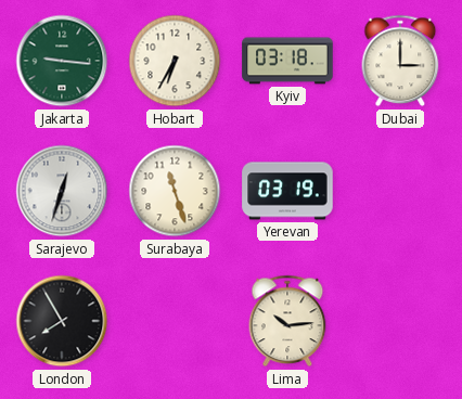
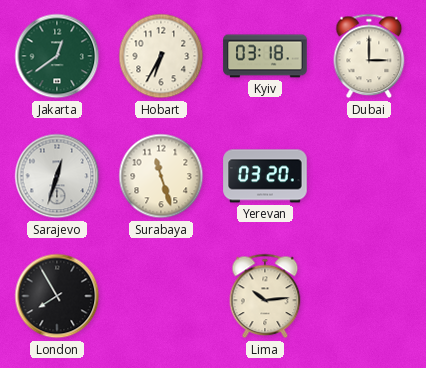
Jakarta: 9:16 -> 12:39 (57, 56)
Yerevan: 03:19 -> 03:20 (265, 176)
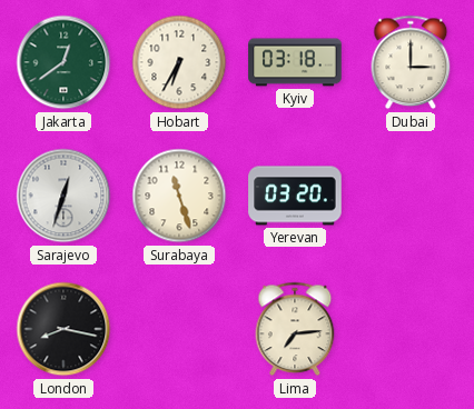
London: 7:55 -> 8:17 (63, 329)
Lima: 10:14 -> 7:14 (295, 329)
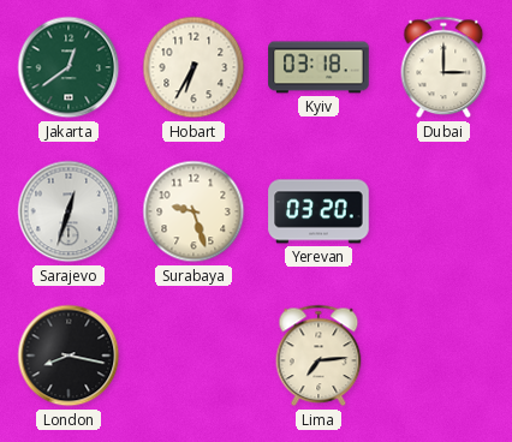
Surabaya: 11:27 -> 9:27 (194, 211)
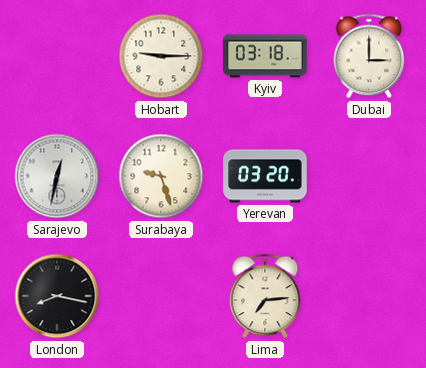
Jakarta: 12:39 -> none (69, 67)
Hobart: 6:35 -> 9:15 (161, 56)
Sarajevo: 12:33 -> 12:32 (57, 176)
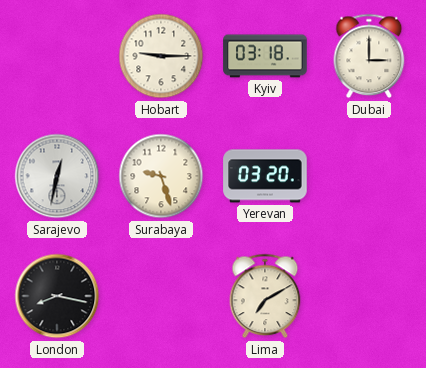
Lima: 7:14 -> 7:10 (265, 296)
